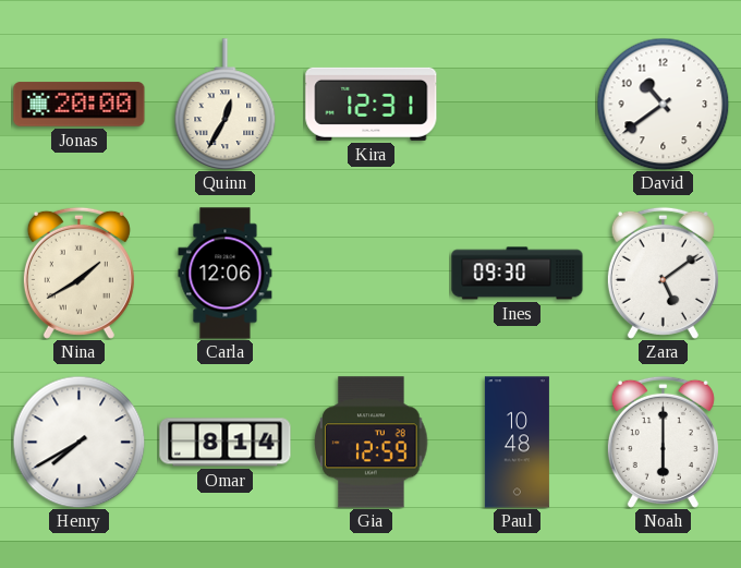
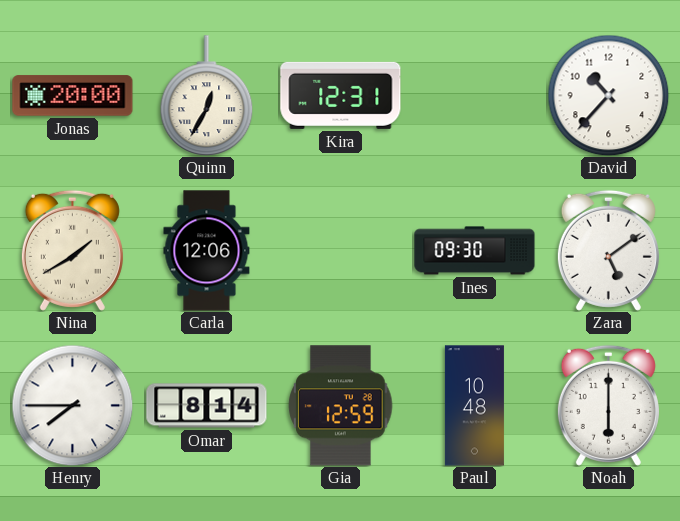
David: 10:39 -> 10:37 (608, 95)
Henry: 7:40 -> 7:45 (72, 405)
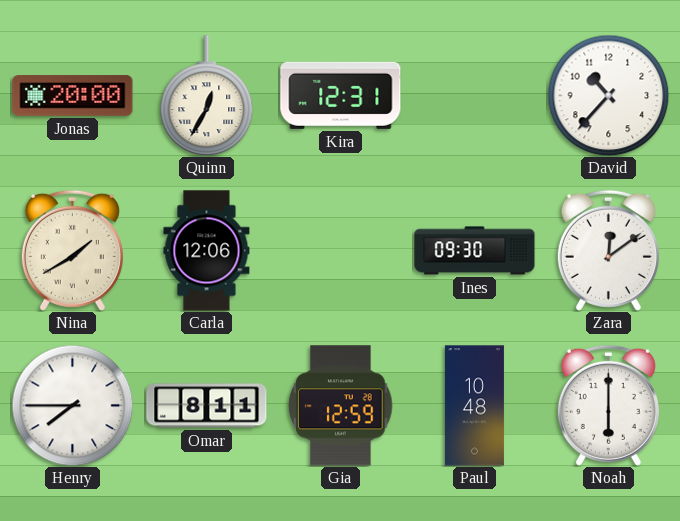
Zara: 5:09 -> 12:09 (608, 250)
Omar: 8:14 -> 8:11 (207, 406)
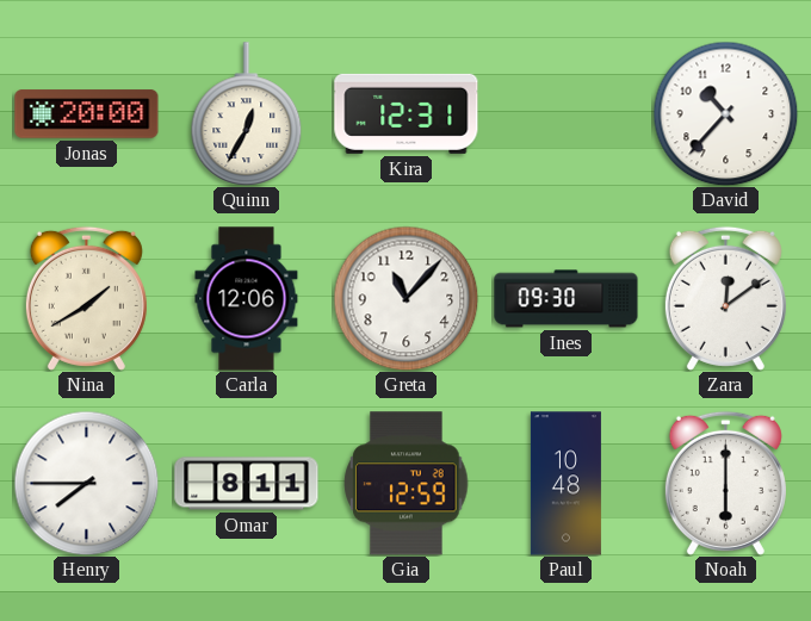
Greta: none -> 11:07 (405, 298)
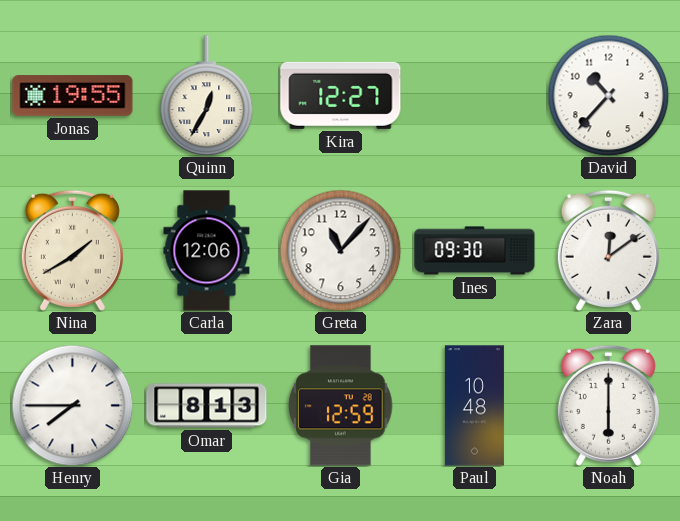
Jonas: 20:00 -> 19:55 (73, 96)
Kira: 12:31 -> 12:27 (341, 95)
Omar: 8:11 -> 8:13 (207, 406)
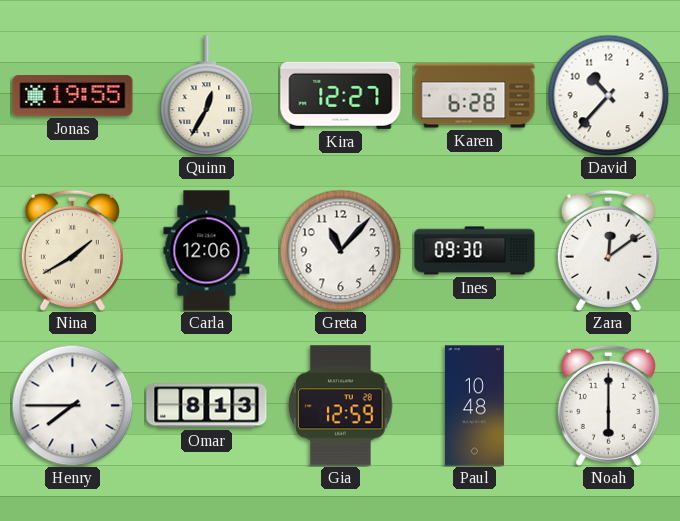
Karen: none -> 6:28 (475, 96)
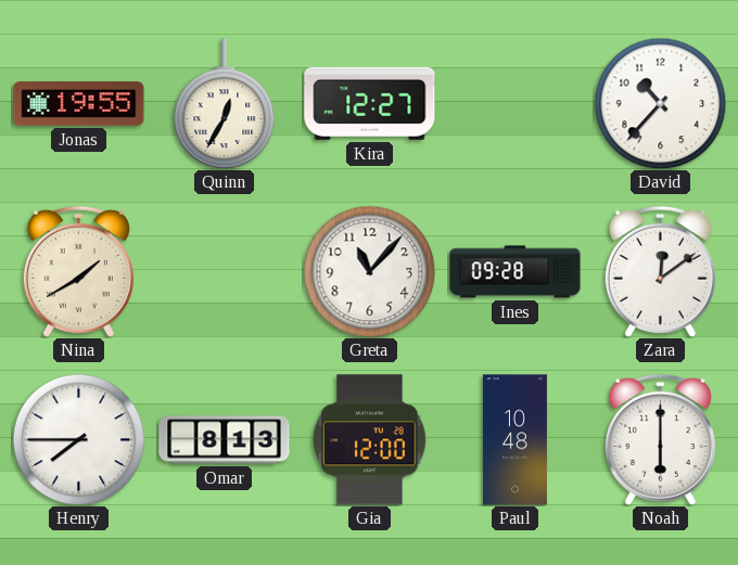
Karen: 6:28 -> none (475, 96)
Carla: 12:06 -> none (207, 251)
Ines: 09:30 -> 09:28 (516, 272)
Gia: 12:59 -> 12:00 (370, 440)
